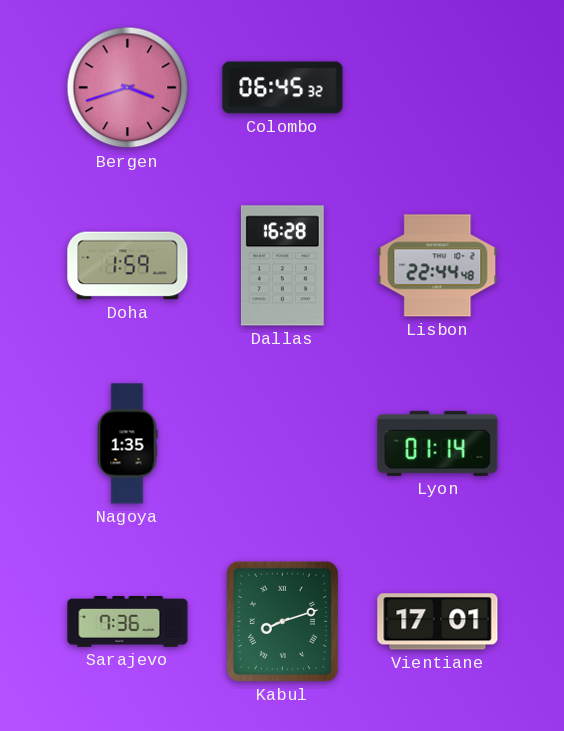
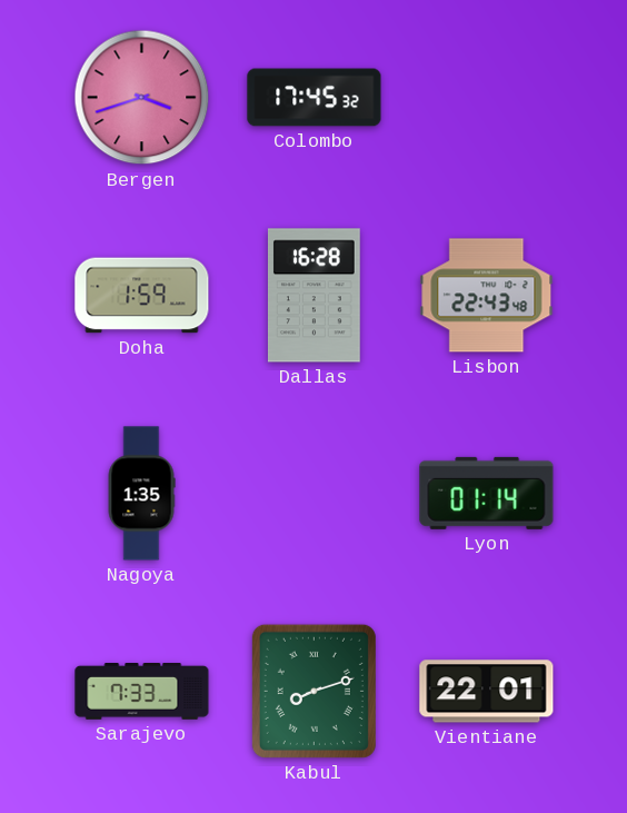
Colombo: 06:45 -> 17:45 (315, 98)
Lisbon: 22:44 -> 22:43 (487, 296)
Sarajevo: 7:36 -> 7:33 (142, 692)
Vientiane: 17:01 -> 22:01 (487, 692)
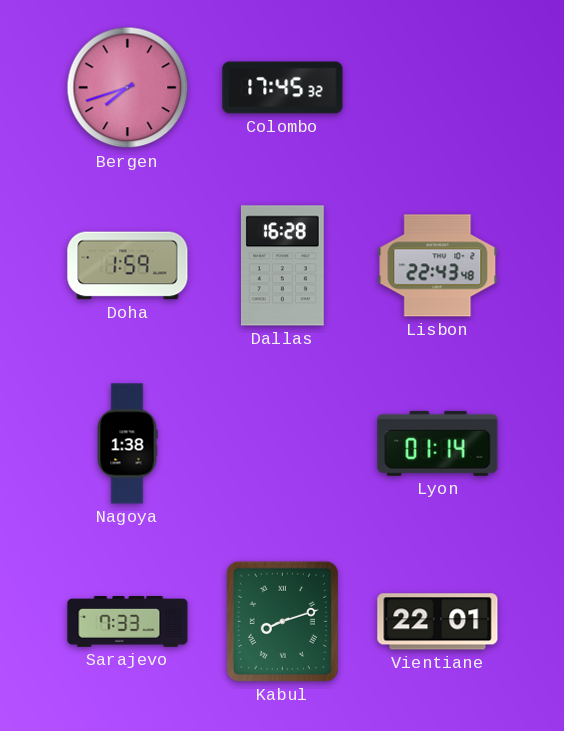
Bergen: 3:42 -> 7:42 (128, 88)
Nagoya: 1:35 -> 1:38 (127, 444)
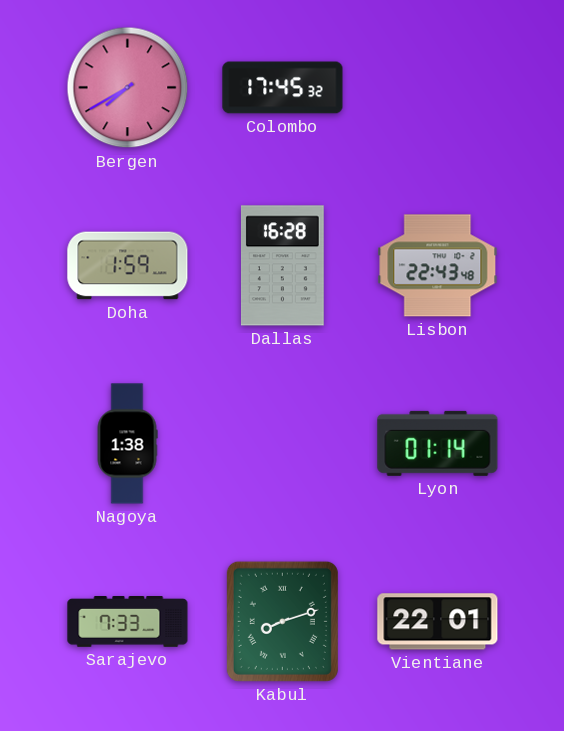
Bergen: 7:42 -> 7:40 (128, 88)
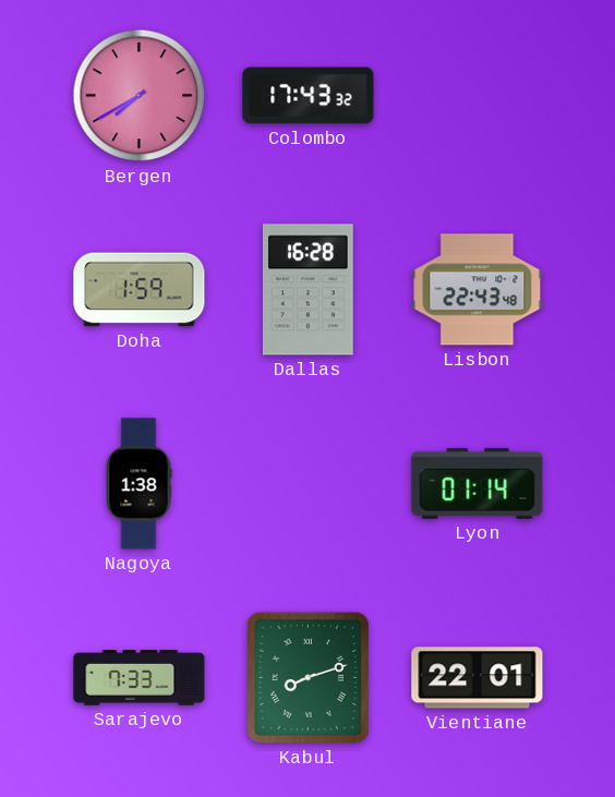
Colombo: 17:45 -> 17:43 (309, 96)
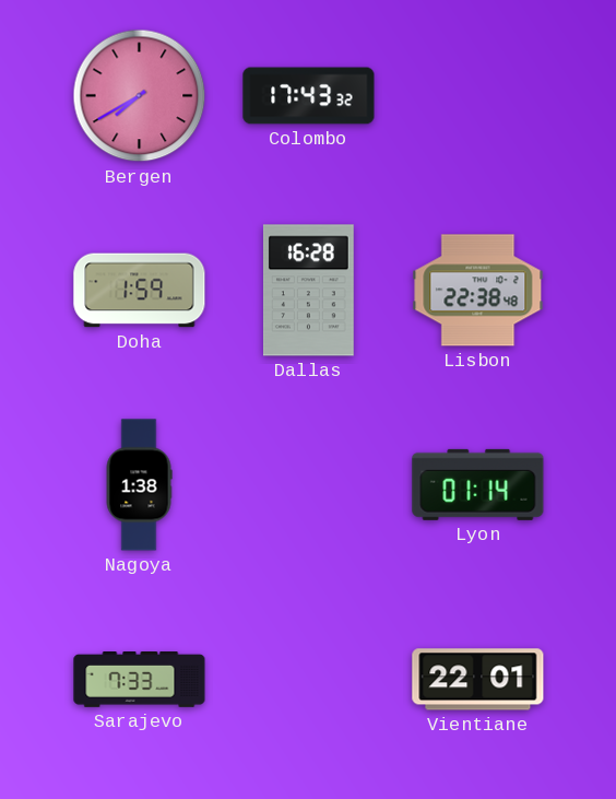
Lisbon: 22:43 -> 22:38 (478, 291)
Kabul: 8:12 -> none (307, 677)
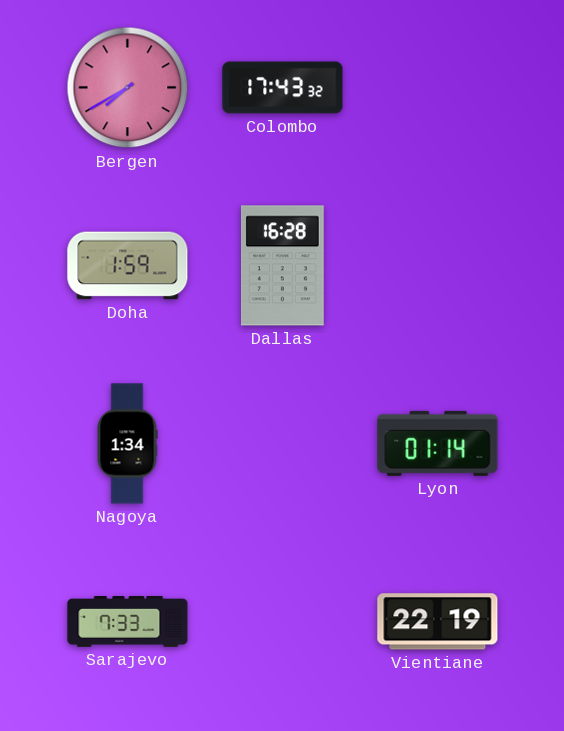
Lisbon: 22:38 -> none (478, 291)
Nagoya: 1:38 -> 1:34 (127, 444)
Vientiane: 22:01 -> 22:19 (438, 622)
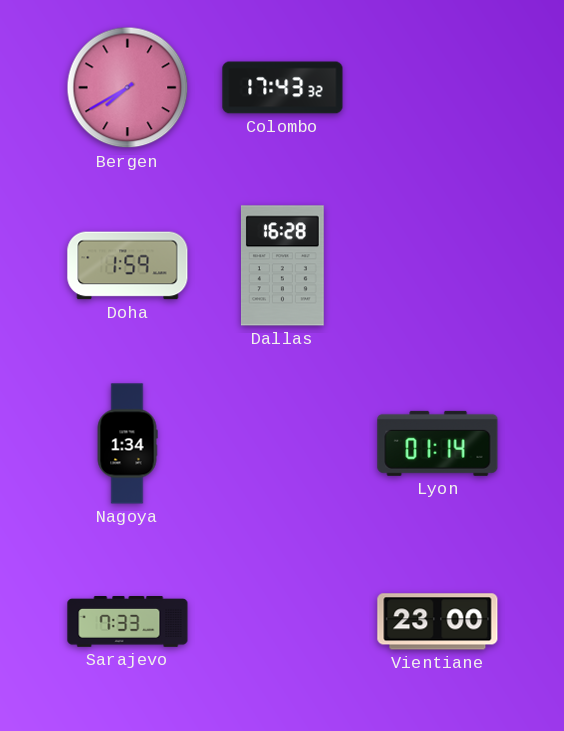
Vientiane: 22:19 -> 23:00 (438, 622)
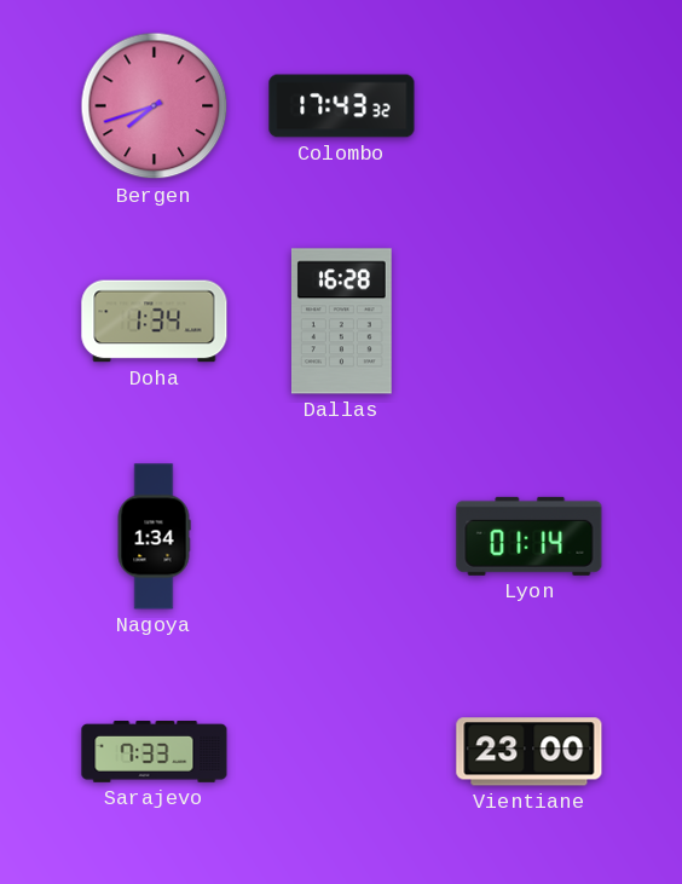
Bergen: 7:40 -> 7:42 (155, 106)
Doha: 1:59 -> 1:34 (155, 322)
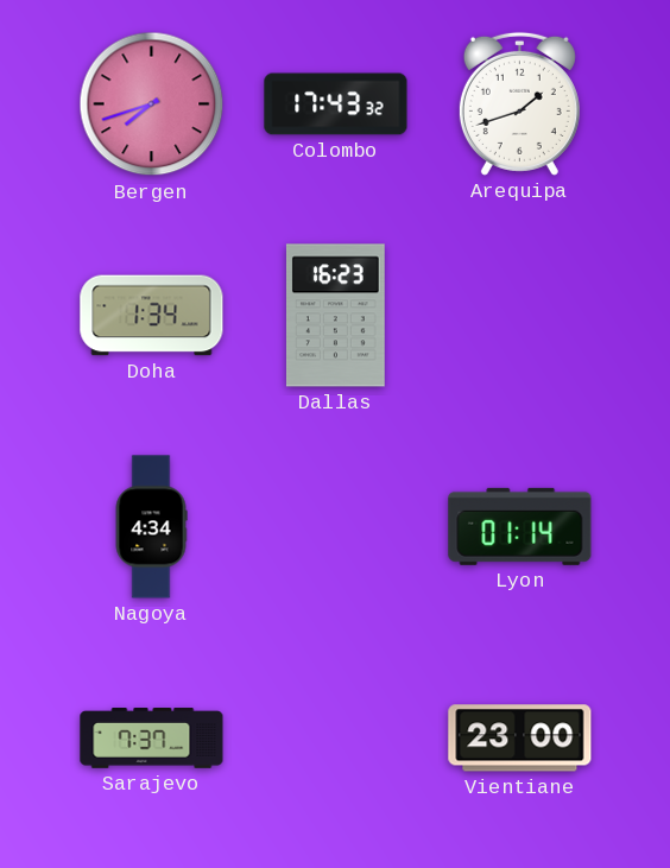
Arequipa: none -> 1:42 (519, 103)
Dallas: 16:28 -> 16:23 (335, 316)
Nagoya: 1:34 -> 4:34 (151, 527)
Sarajevo: 7:33 -> 7:37 (152, 739)
